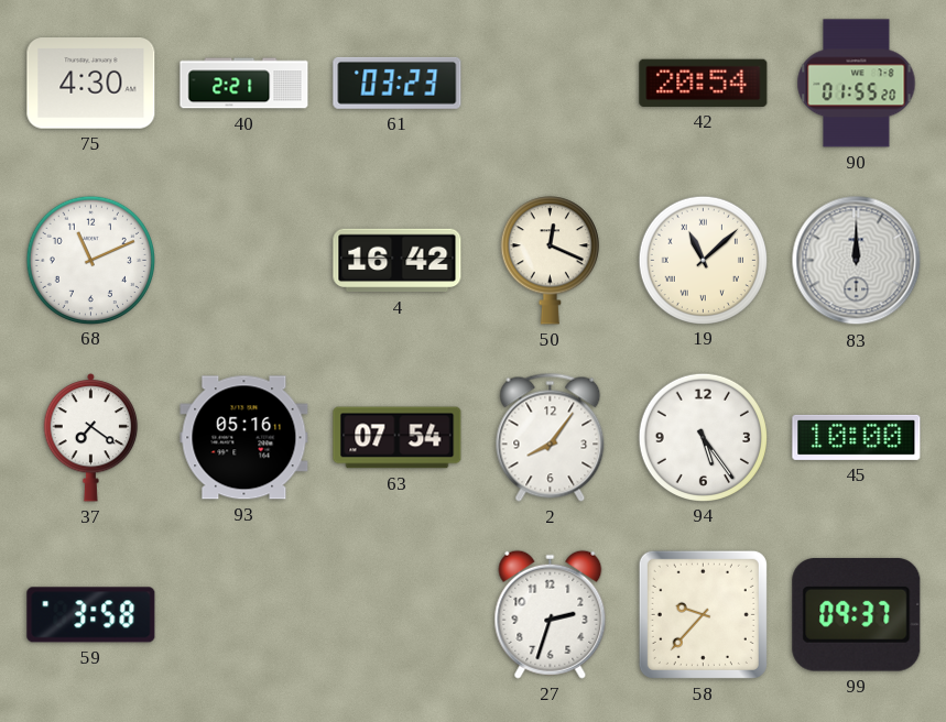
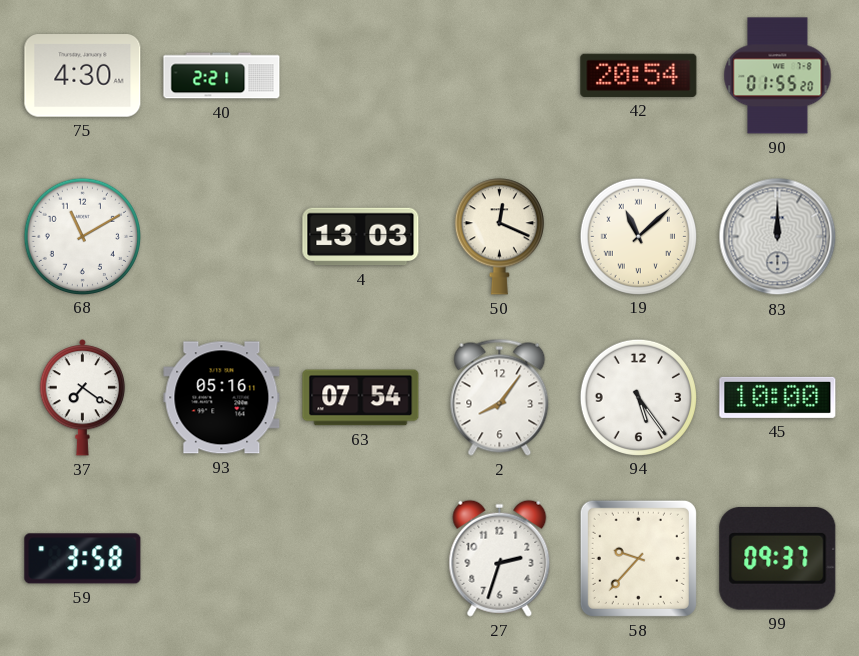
61: 03:23 -> none (398, 83)
68: 11:11 -> 11:10 (82, 236)
4: 16:42 -> 13:03 (361, 237)
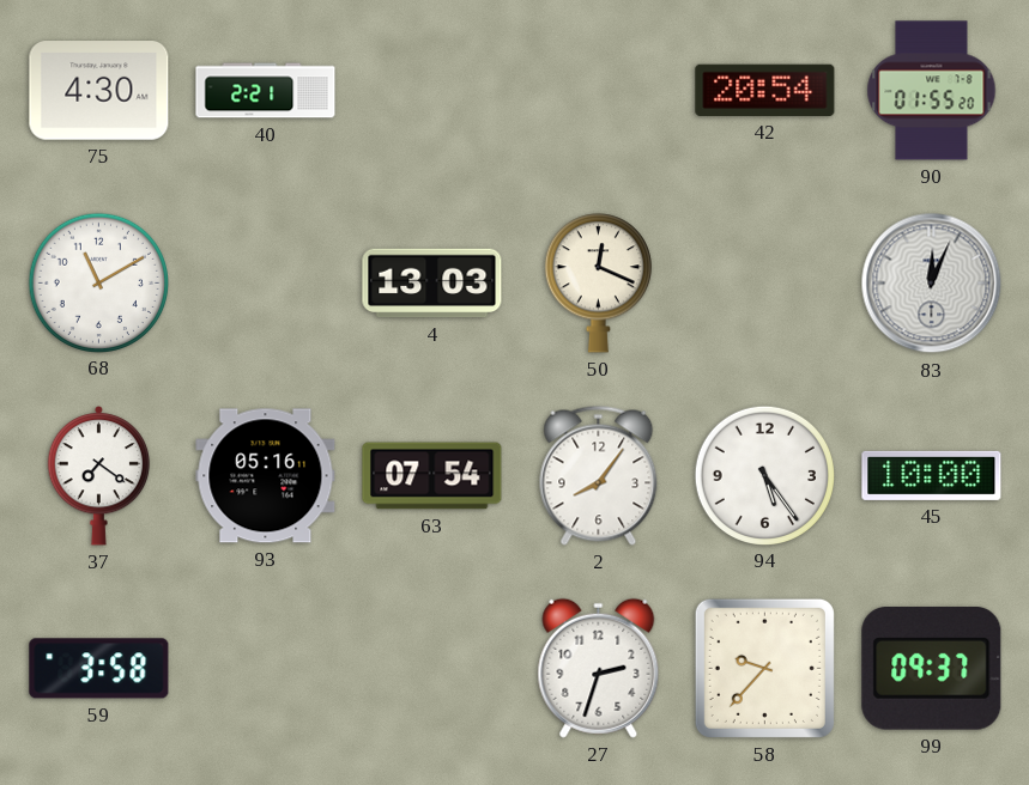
19: 11:08 -> none (638, 236)
83: 12:00 -> 12:04 (932, 284)
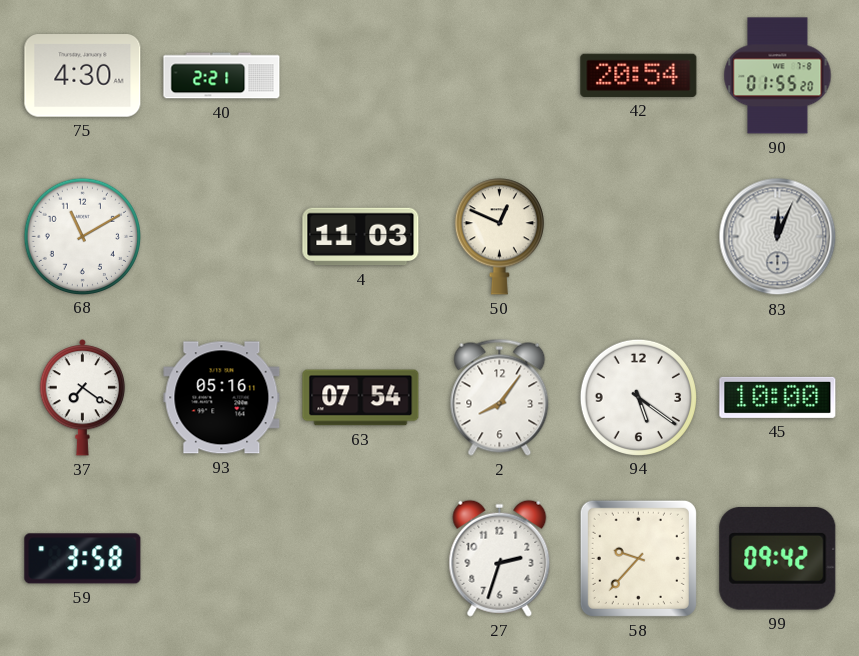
4: 13:03 -> 11:03 (361, 237)
50: 12:19 -> 12:49 (499, 237)
94: 5:24 -> 5:21 (638, 397)
99: 09:37 -> 09:42 (778, 558)
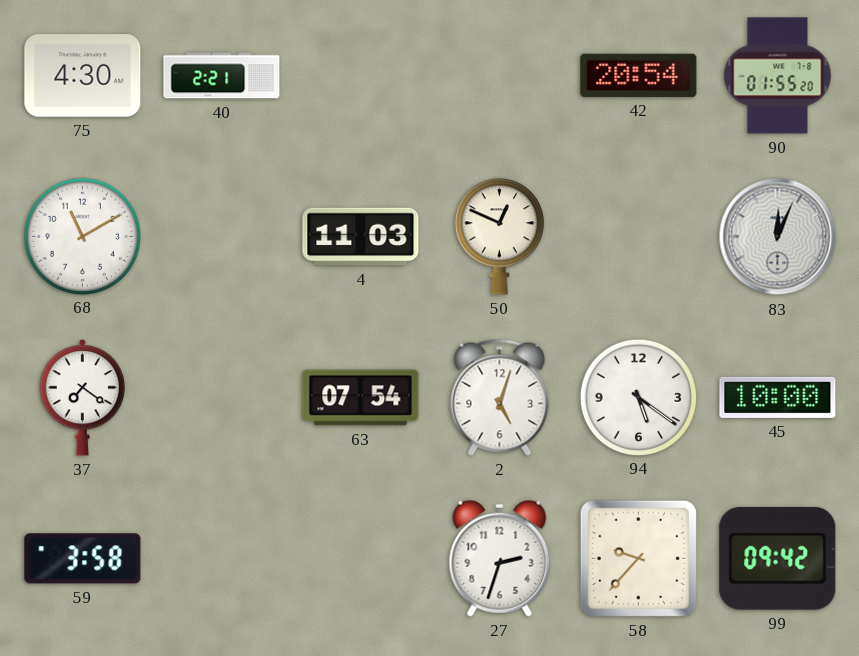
93: 05:16 -> none (222, 398)
2: 8:06 -> 5:03 (500, 397)
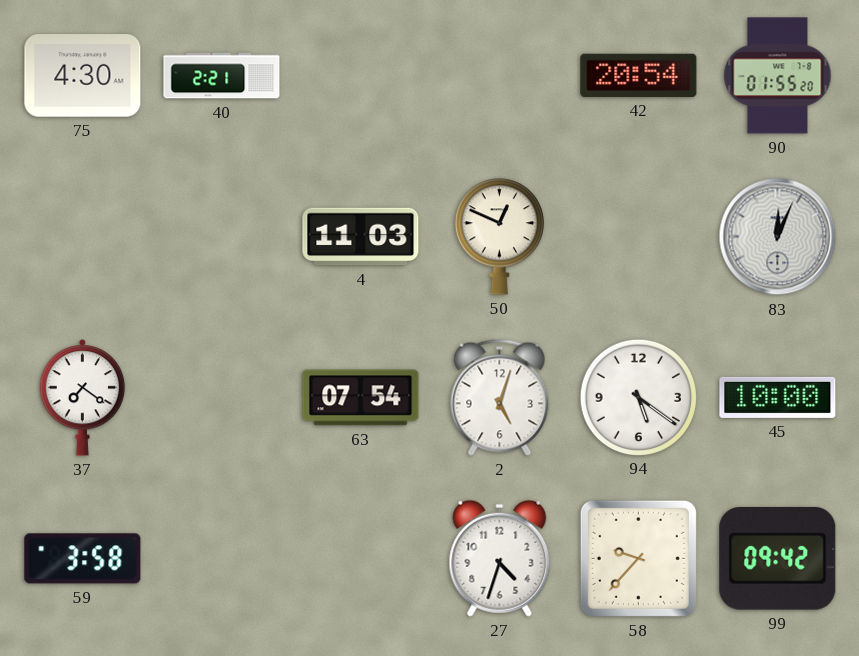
68: 11:10 -> none (82, 236)
27: 2:33 -> 4:33 (500, 558)
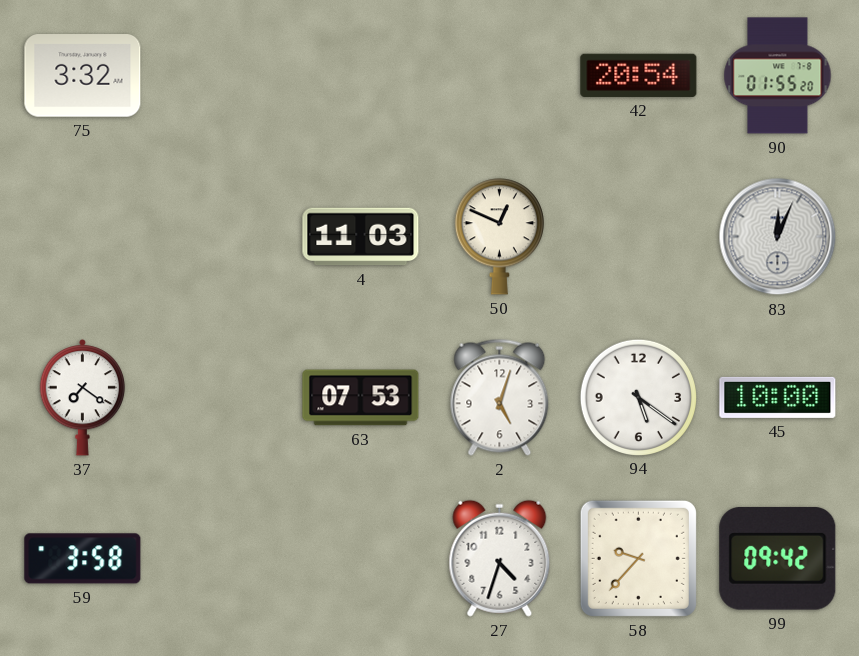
75: 4:30 -> 3:32 (83, 76)
40: 2:21 -> none (222, 76)
63: 07:54 -> 07:53 (361, 398)
